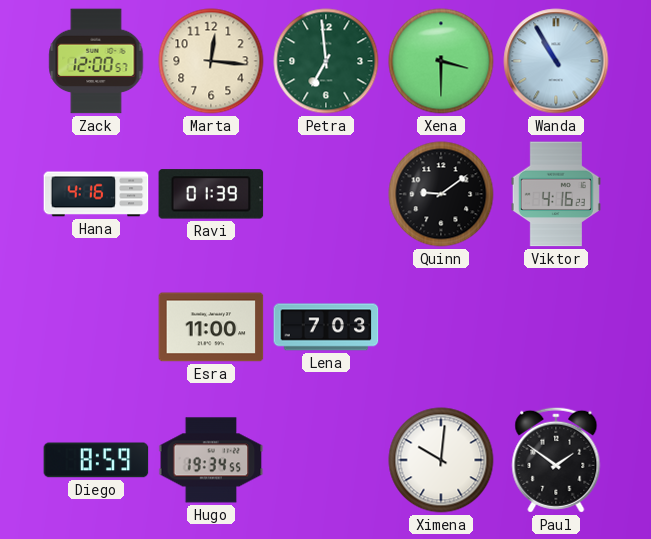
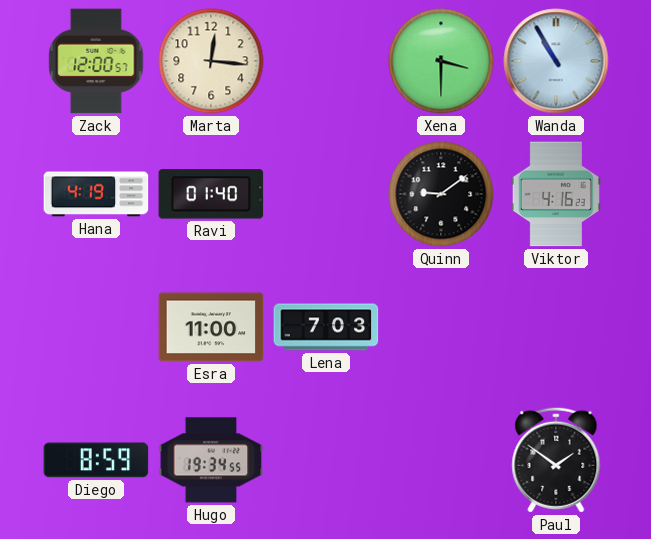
Petra: 6:59 -> none (326, 61)
Hana: 4:16 -> 4:19 (96, 194)
Ravi: 01:39 -> 01:40 (211, 194)
Ximena: 10:01 -> none (441, 460)
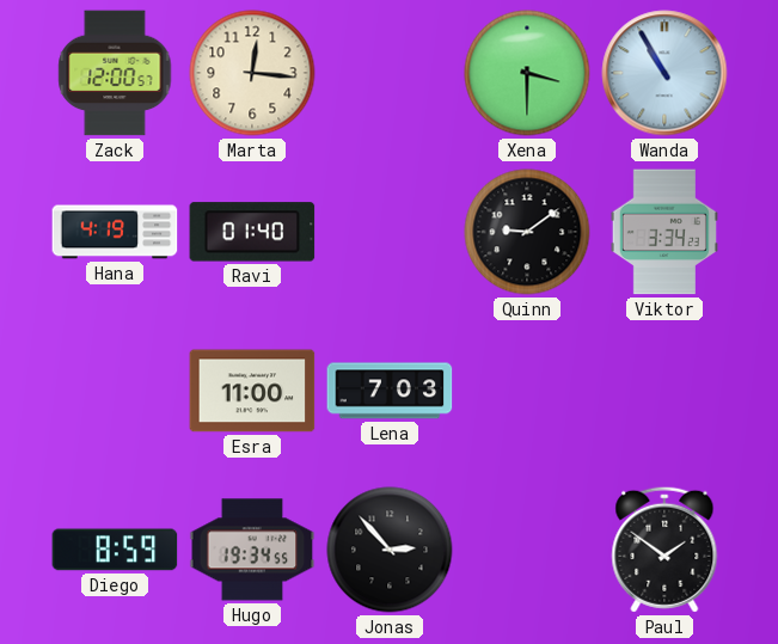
Viktor: 4:16 -> 3:34 (664, 232)
Jonas: none -> 2:53 (390, 550)
